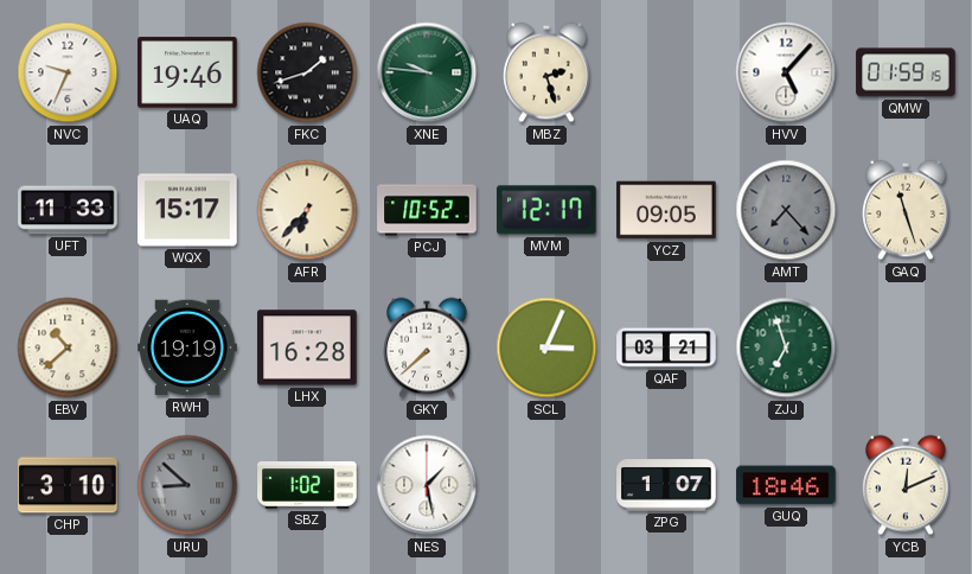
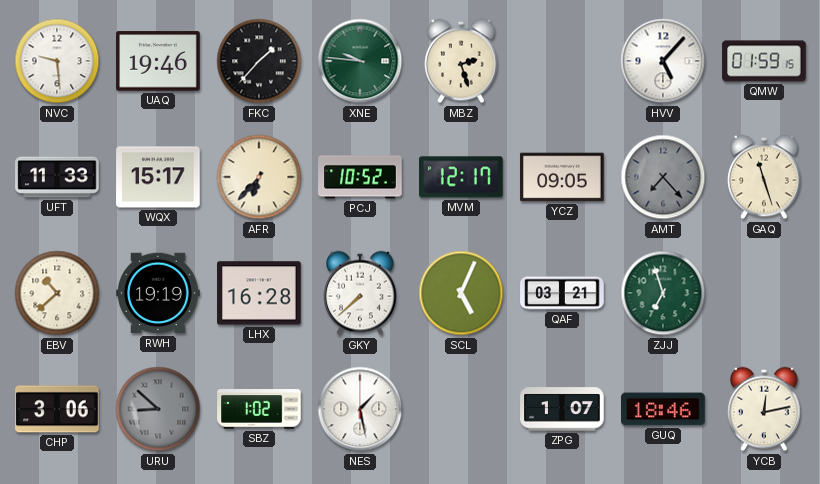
NVC: 9:34 -> 9:29 (57, 61)
FKC: 1:42 -> 1:37 (259, 61)
SCL: 3:04 -> 5:04 (461, 293)
CHP: 3:10 -> 3:06 (57, 409)
YCB: 12:11 -> 12:13 (764, 409)
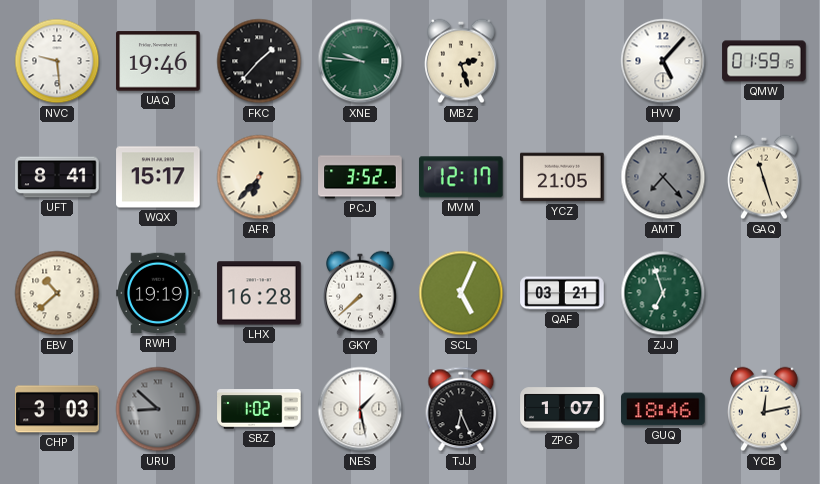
UFT: 11:33 -> 8:41 (57, 177)
PCJ: 10:52 -> 3:52 (360, 177)
YCZ: 09:05 -> 21:05 (562, 177)
CHP: 3:06 -> 3:03 (57, 409)
TJJ: none -> 6:26 (461, 409)
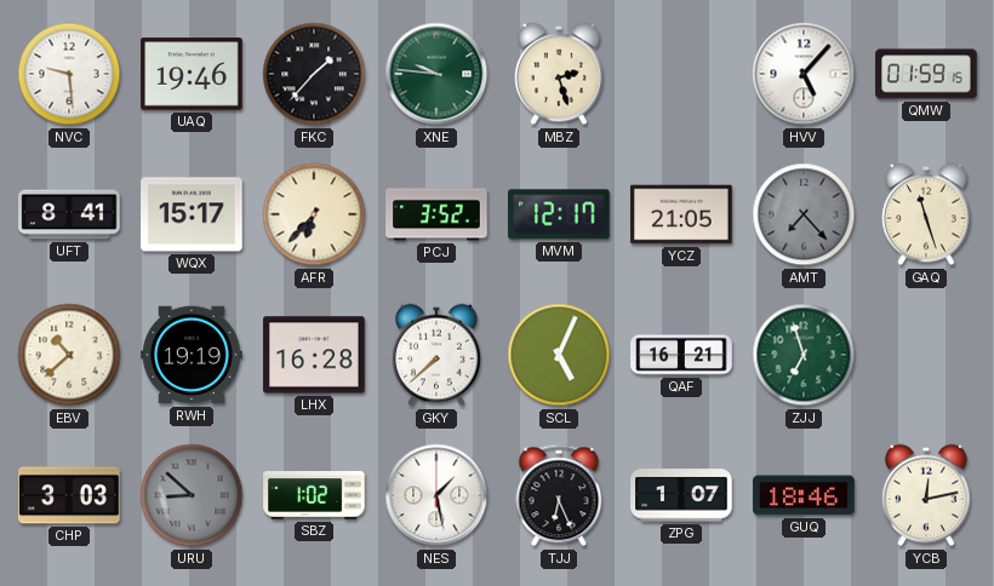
QAF: 03:21 -> 16:21 (681, 355)
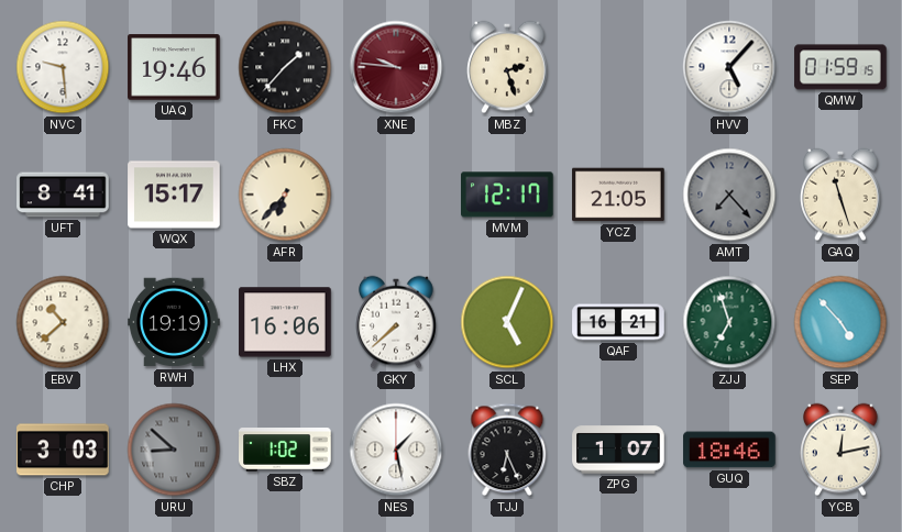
XNE dial: green -> burgundy (396, 67)
PCJ: 3:52 -> none (436, 214)
LHX: 16:28 -> 16:06 (285, 322)
SEP: none -> 4:53 (840, 322)
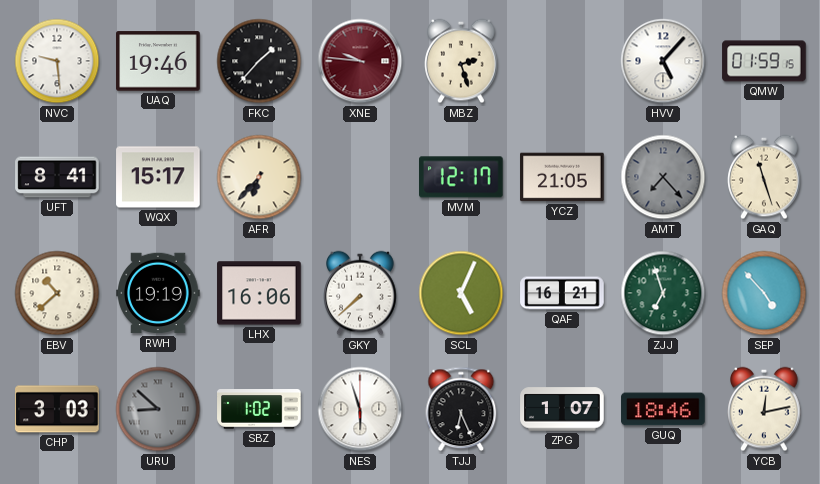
NES: 1:28 -> 5:57 (360, 409)
